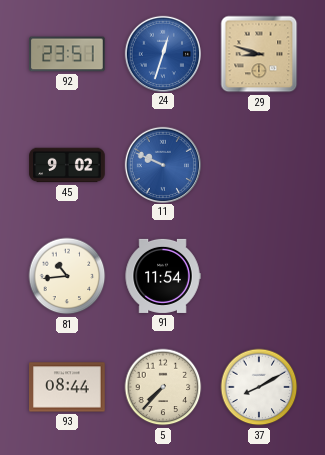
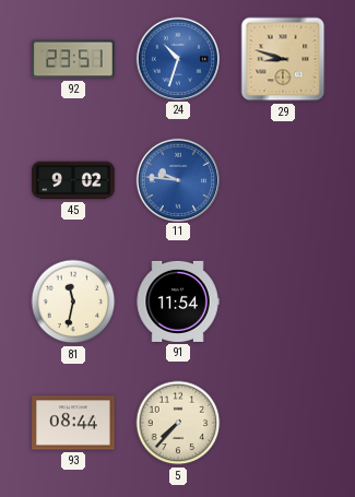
24: 12:33 -> 10:33 (177, 58)
11: 9:49 -> 9:46 (177, 179)
81: 10:44 -> 11:32 (73, 301)
37: 8:10 -> none (259, 387)
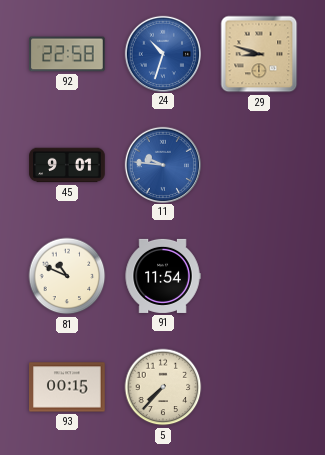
92: 23:51 -> 22:58 (67, 54)
45: 9:02 -> 9:01 (67, 165)
81: 11:32 -> 10:49 (67, 276)
93: 08:44 -> 00:15 (67, 387)
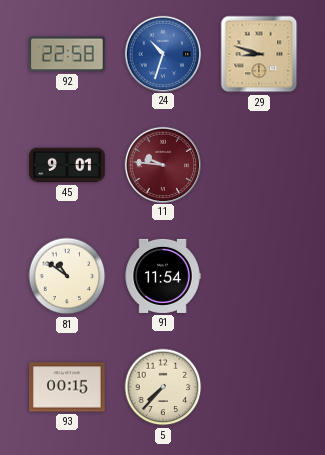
11 dial: blue -> burgundy (162, 164)
81: 10:49 -> 10:51 (67, 276)
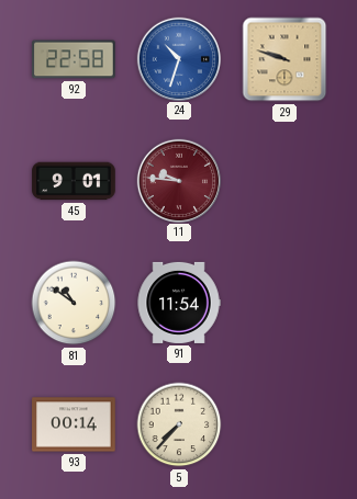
29: 8:48 -> 9:48 (285, 59)
93: 00:15 -> 00:14 (74, 424)
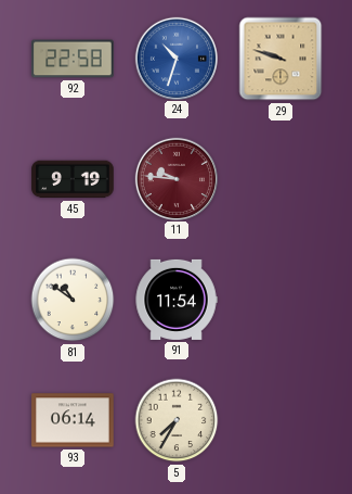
45: 9:01 -> 9:19 (73, 179)
93: 00:14 -> 06:14 (73, 420)
5: 7:37 -> 7:35 (177, 420)
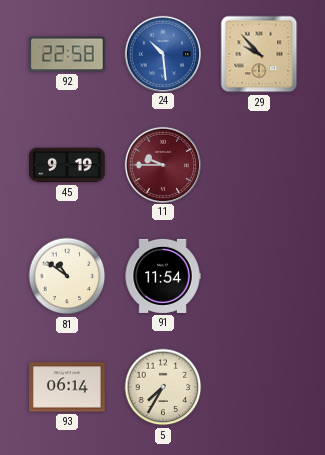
24: 10:33 -> 10:29 (162, 53)
29: 9:48 -> 9:53 (259, 54)
11: 9:46 -> 9:45 (162, 164)
